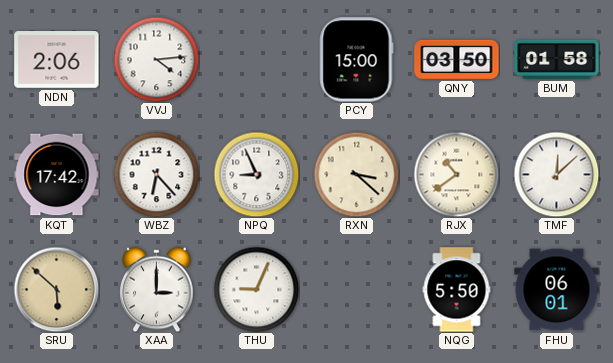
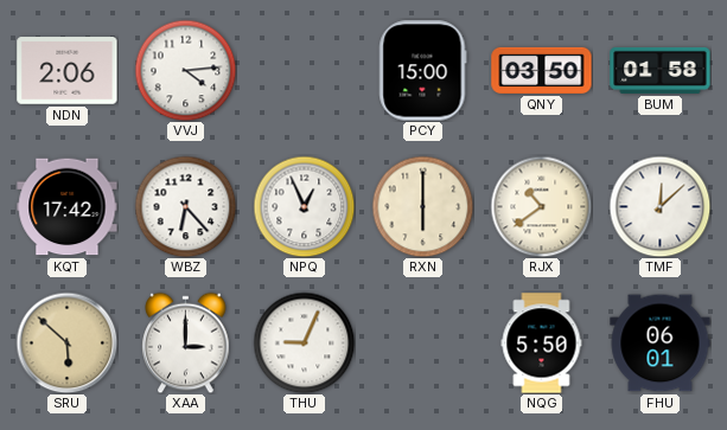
NPQ: 8:56 -> 12:56 (304, 206)
RXN: 3:22 -> 6:00 (422, 206)
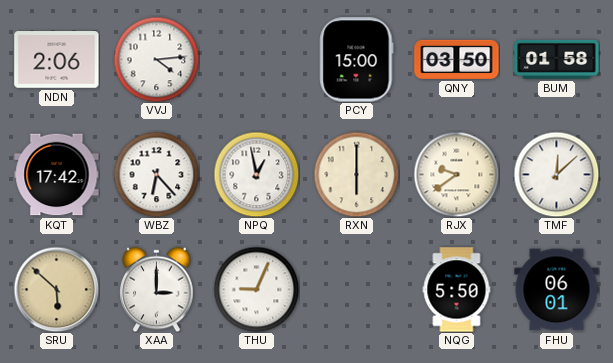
NPQ: 12:56 -> 12:58 (256, 174)
RJX: 10:39 -> 9:39 (456, 174)
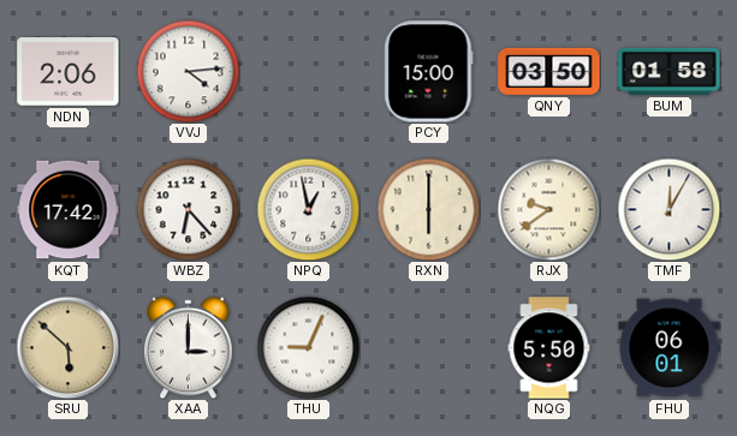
TMF: 12:08 -> 12:05 (668, 209)
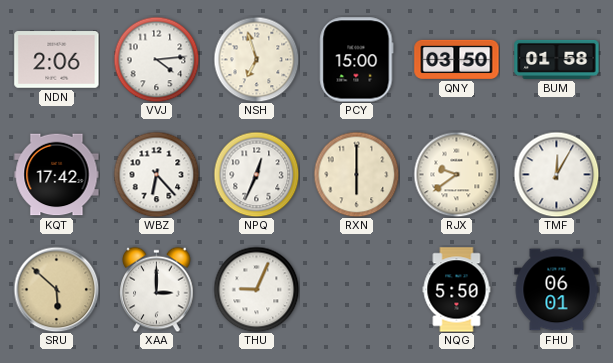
NSH: none -> 6:57 (256, 59)
NPQ: 12:58 -> 12:34 (256, 174)
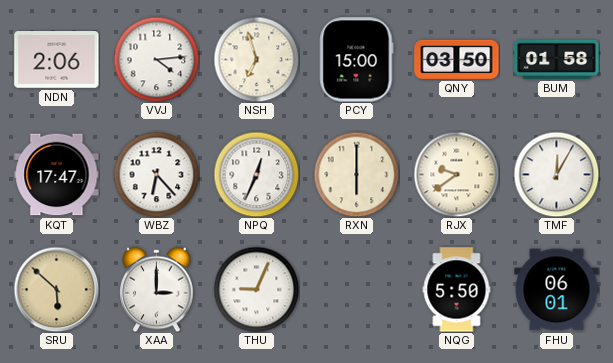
KQT: 17:42 -> 17:47 (57, 175)
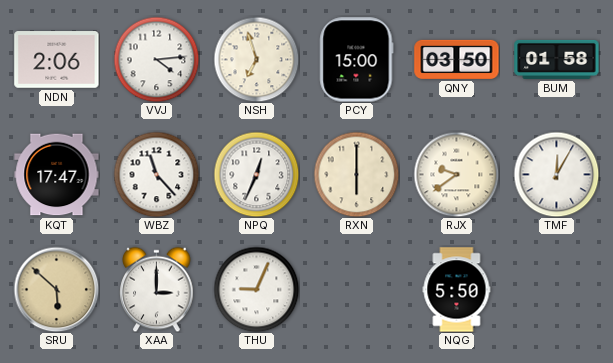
WBZ: 6:23 -> 11:23 (156, 174)
FHU: 06:01 -> none (557, 290)
